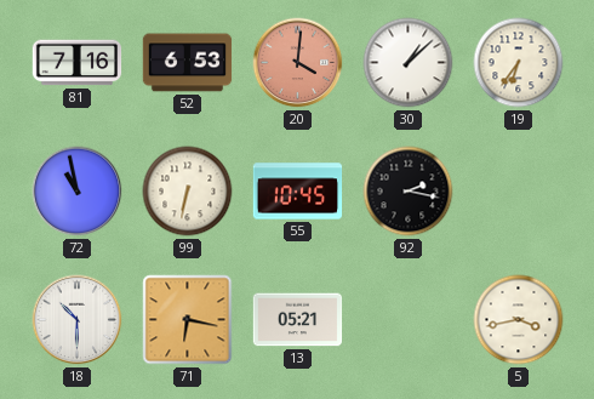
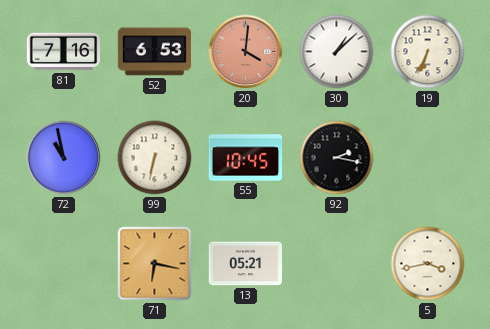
19: 6:36 -> 6:34 (428, 52)
18: 10:30 -> none (78, 320)
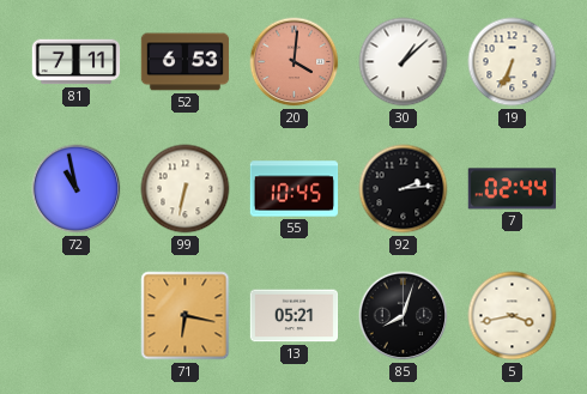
81: 7:16 -> 7:11 (77, 62)
92: 2:17 -> 2:14 (404, 189)
7: none -> 02:44 (512, 189)
85: none -> 8:03 (404, 316)
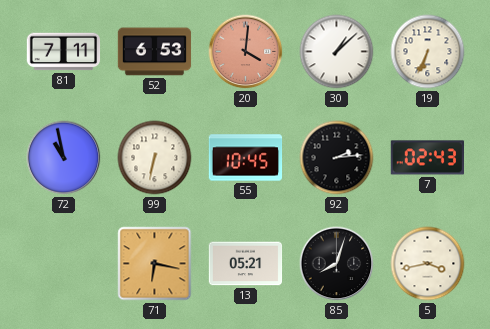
7: 02:44 -> 02:43 (427, 158)
